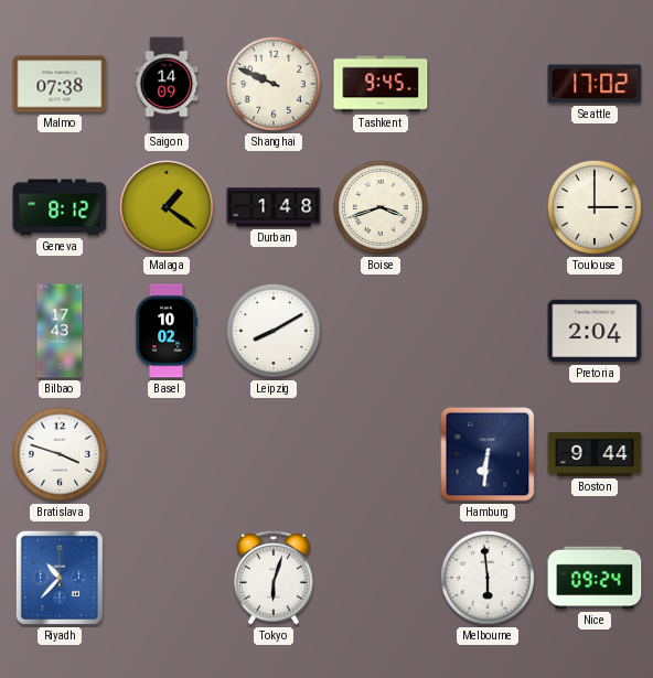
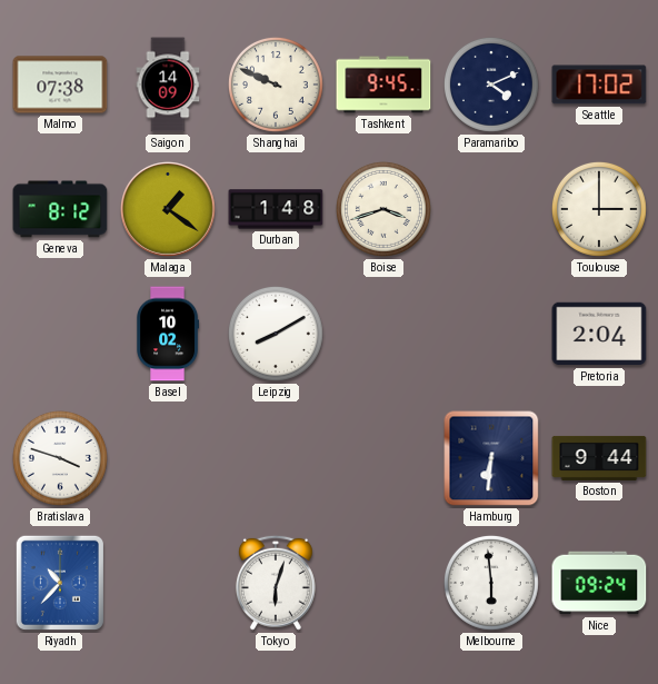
Paramaribo: none -> 4:11 (491, 85)
Bilbao: 17:43 -> none (60, 331)
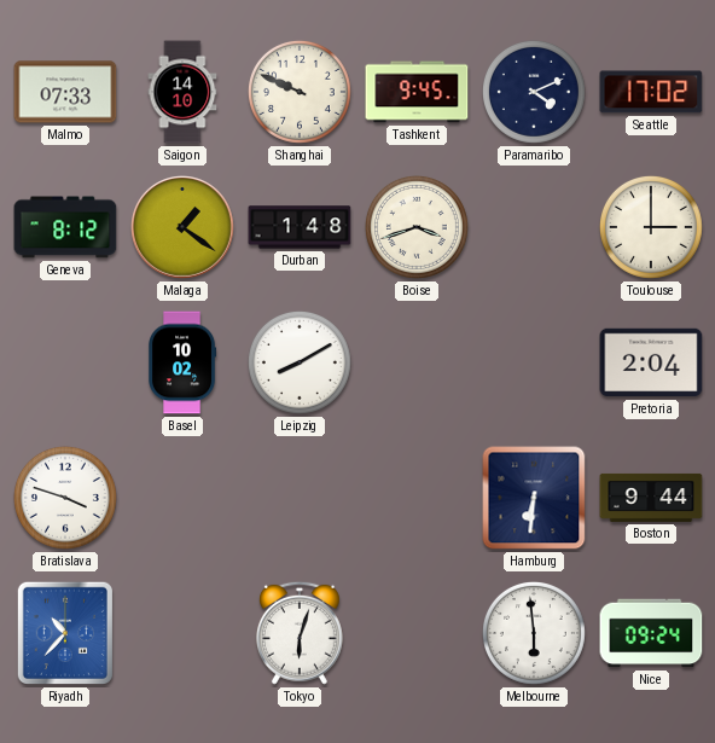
Malmo: 07:38 -> 07:33 (65, 92)
Saigon: 14:09 -> 14:10 (182, 92)
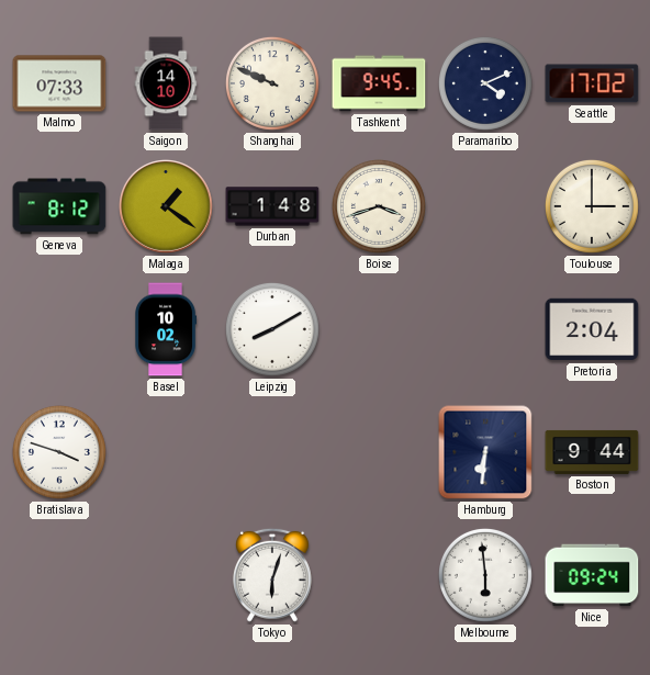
Riyadh: 10:37 -> none (65, 633)
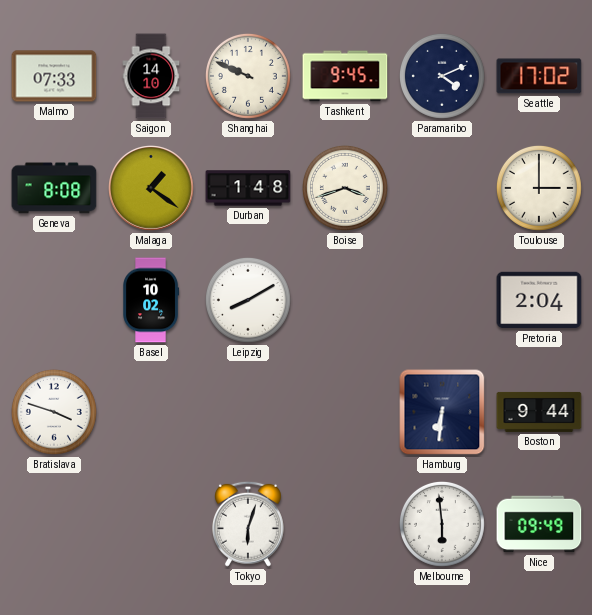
Geneva: 8:12 -> 8:08 (54, 188)
Nice: 09:24 -> 09:49 (539, 524)
